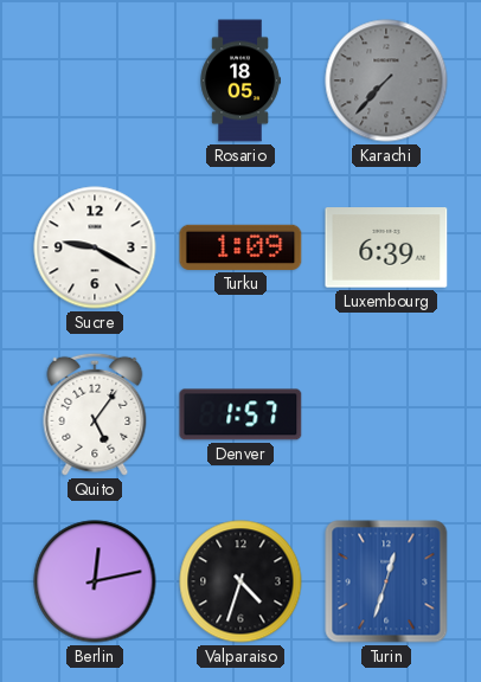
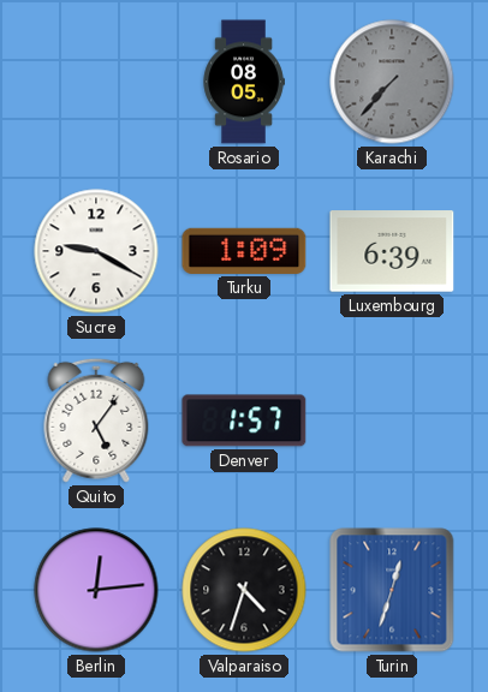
Rosario: 18:05 -> 08:05 (244, 82)
Berlin: 12:13 -> 12:14 (96, 590)
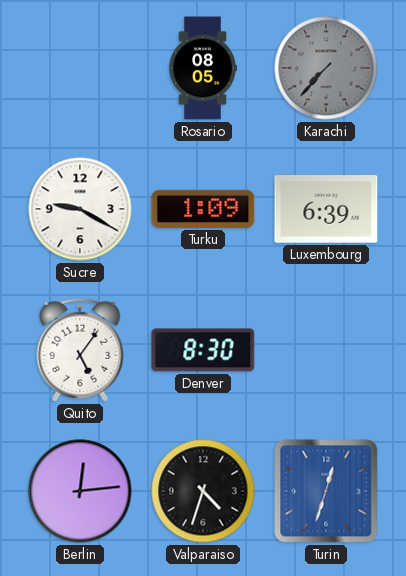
Denver: 1:57 -> 8:30 (203, 350)
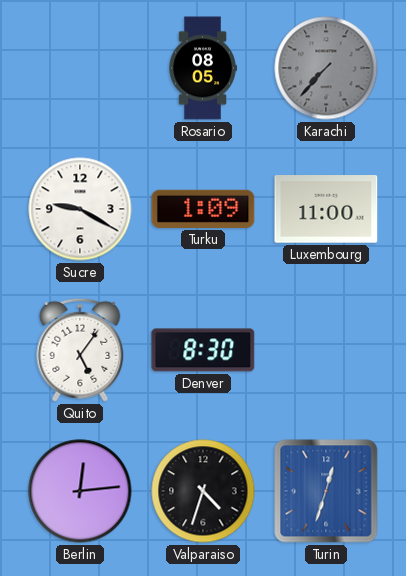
Luxembourg: 6:39 -> 11:00 (326, 209)
